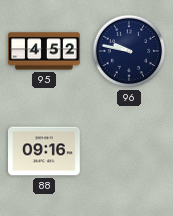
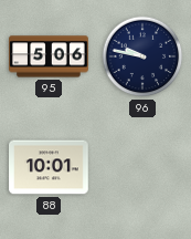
95: 4:52 -> 5:06 (49, 56)
88: 09:16 -> 10:01 (50, 167)
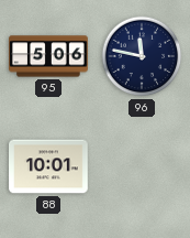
96: 9:47 -> 11:47 (142, 56)
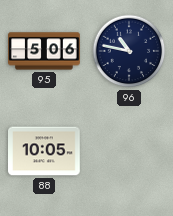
96: 11:47 -> 10:47 (129, 51)
88: 10:01 -> 10:05 (45, 151)
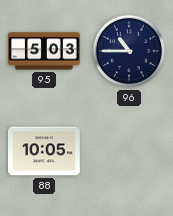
95: 5:06 -> 5:03 (44, 51)
96: 10:47 -> 10:45 (129, 51)
